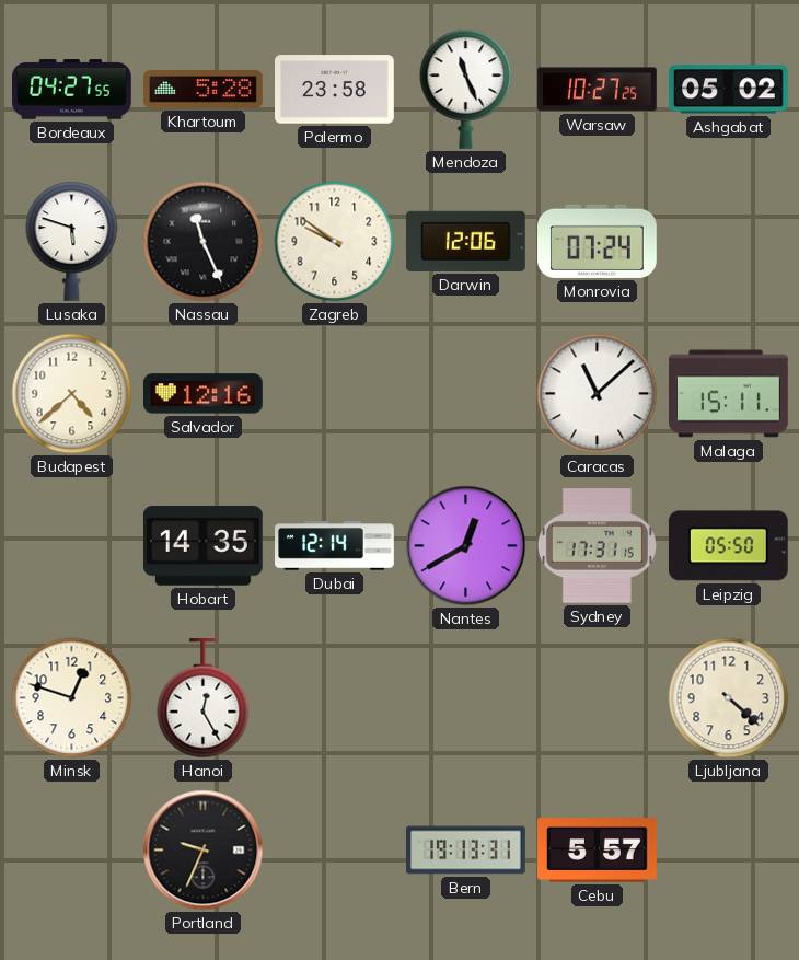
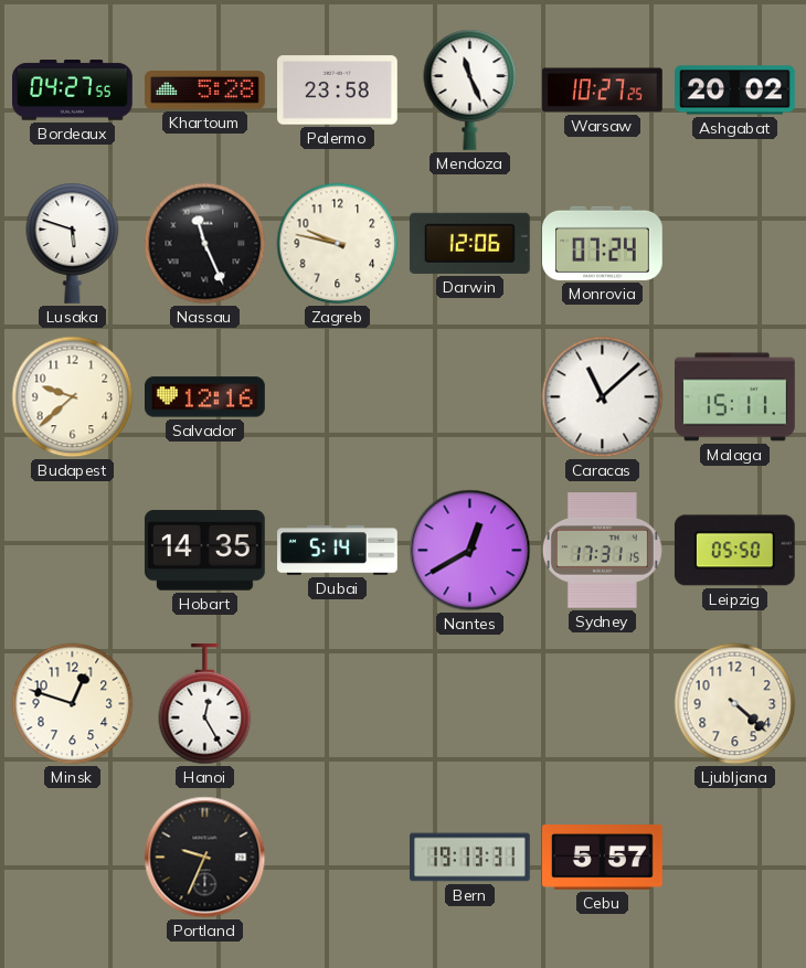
Ashgabat: 05:02 -> 20:02 (735, 91)
Zagreb: 9:51 -> 9:47 (338, 244)
Budapest: 4:38 -> 9:38 (73, 397)
Dubai: 12:14 -> 5:14 (338, 551)
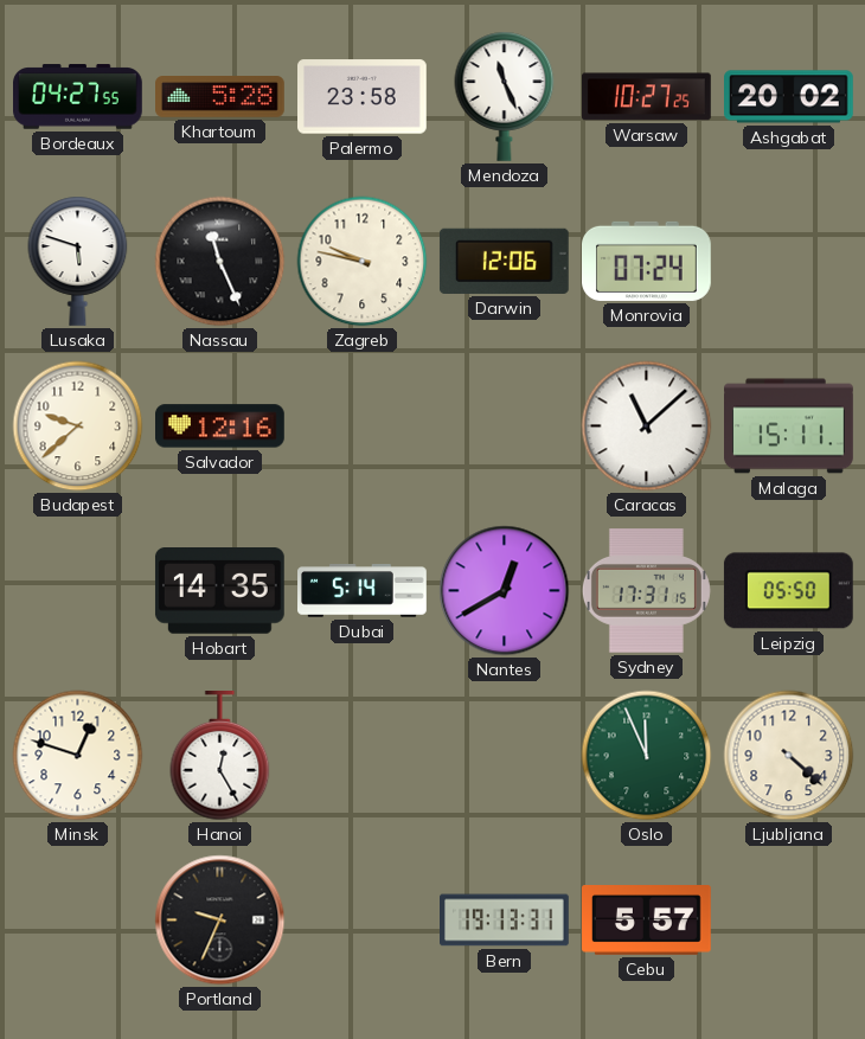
Oslo: none -> 11:56 (647, 756)
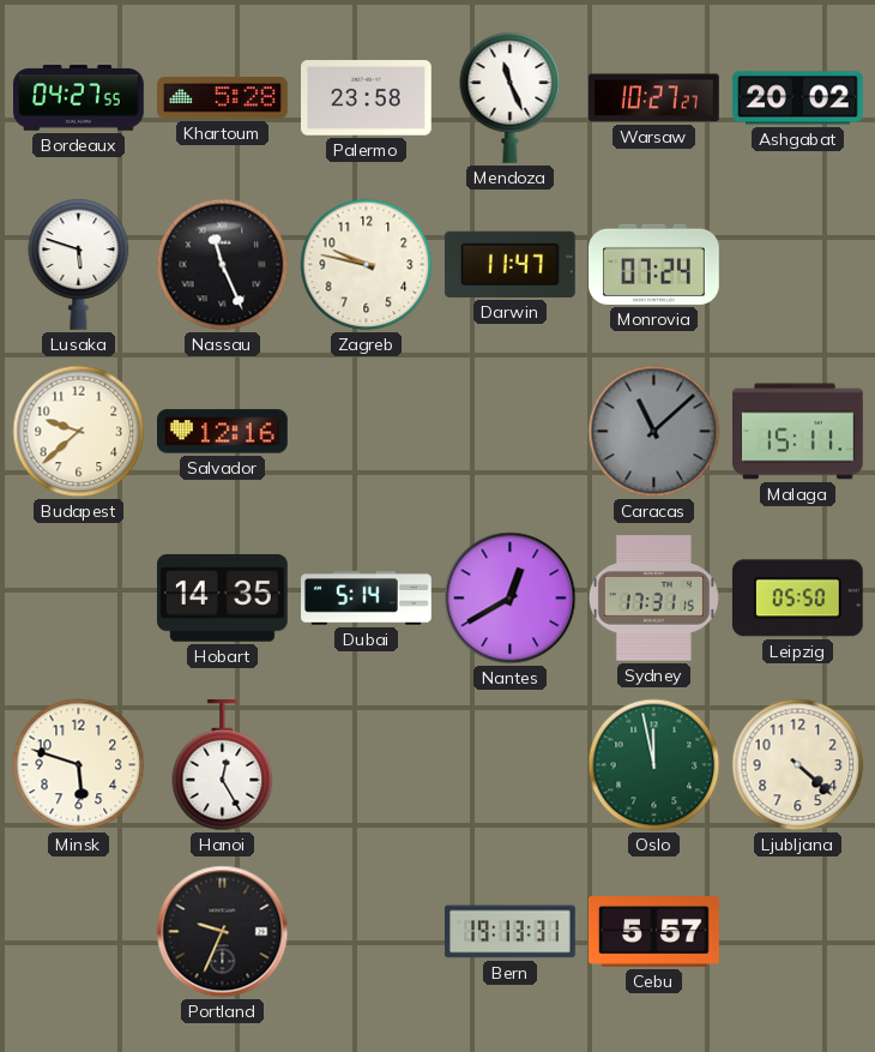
Warsaw: 10:27:25 -> 10:27:27 (653, 98)
Darwin: 12:06 -> 11:47 (509, 264)
Caracas dial: white -> grey (654, 432)
Minsk: 12:48 -> 5:48 (79, 765)
Oslo: 11:56 -> 11:58 (654, 765)
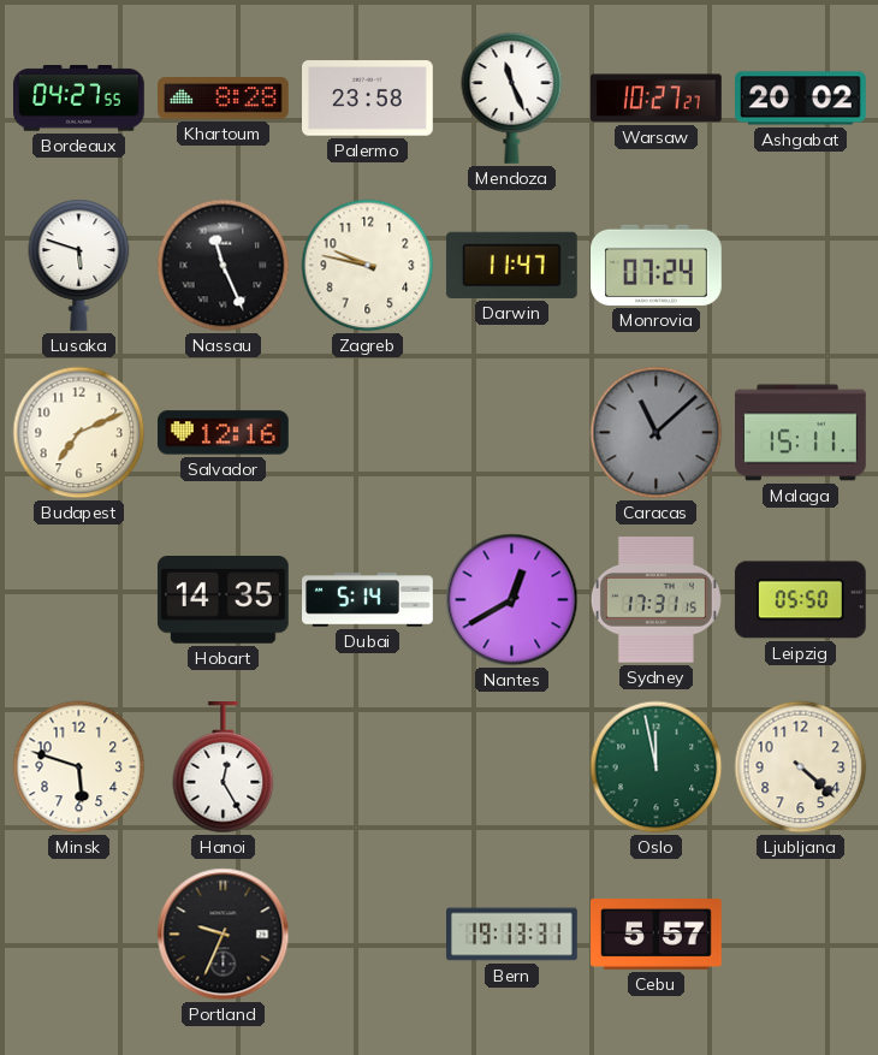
Khartoum: 5:28 -> 8:28 (224, 99)
Budapest: 9:38 -> 7:11 (79, 433)
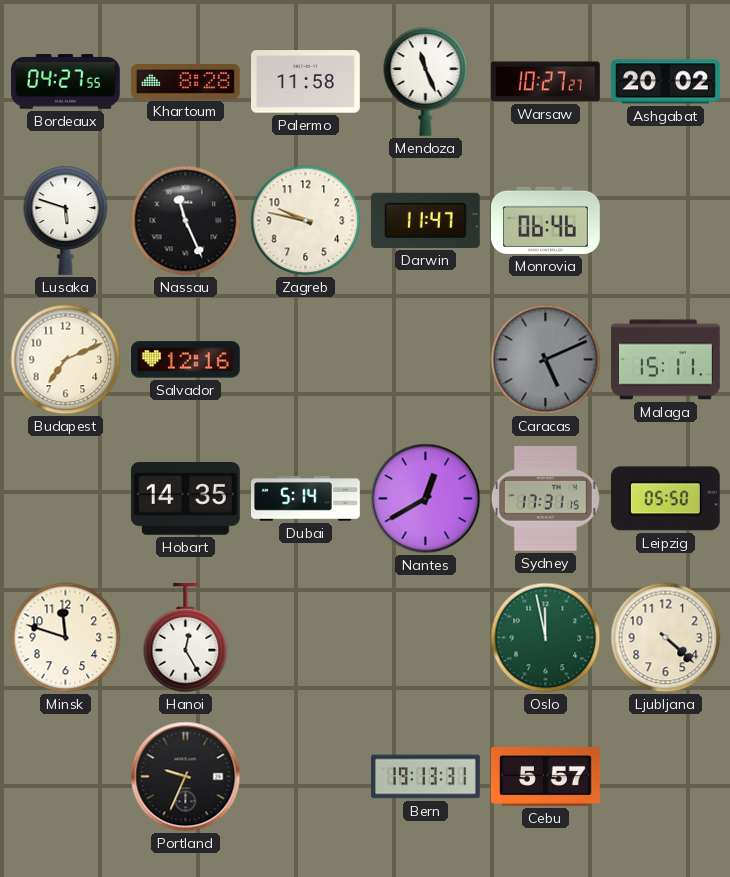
Palermo: 23:58 -> 11:58 (306, 82)
Monrovia: 07:24 -> 06:46 (546, 220)
Caracas: 11:08 -> 5:11 (546, 360)
Minsk: 5:48 -> 11:48 (66, 638)
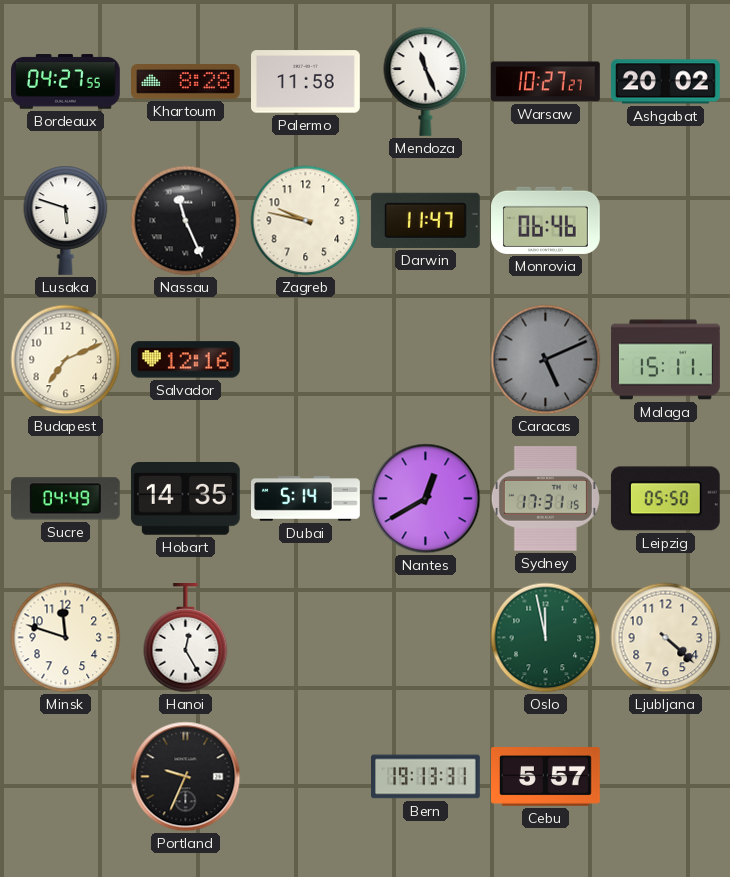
Sucre: none -> 04:49 (65, 499)
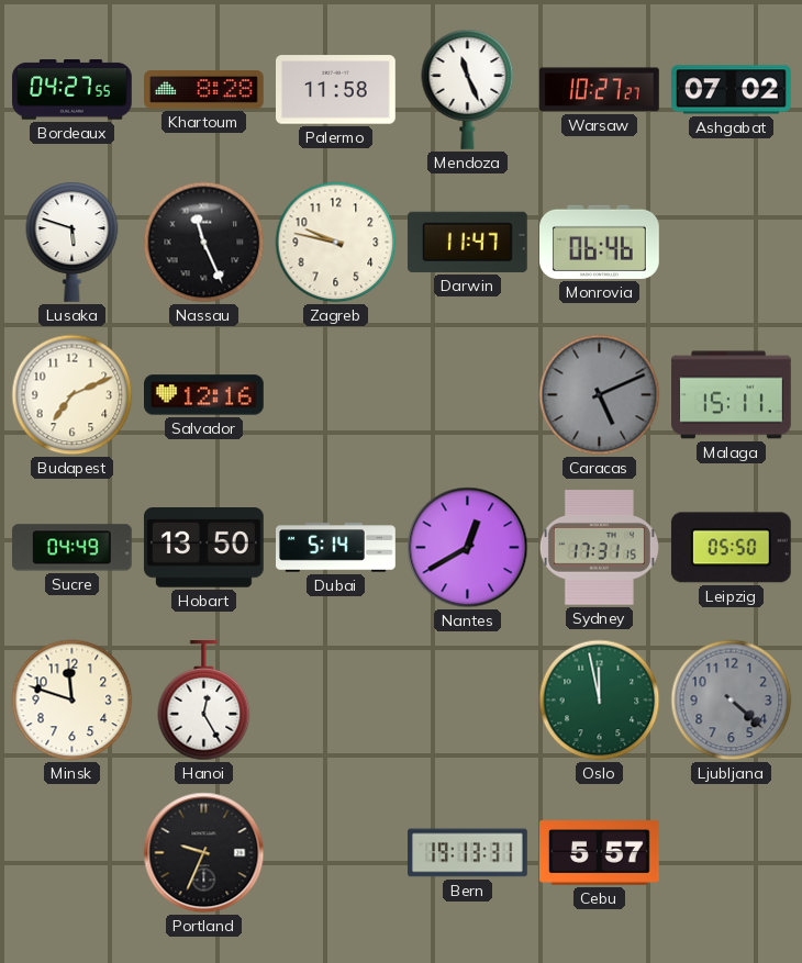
Ashgabat: 20:02 -> 07:02 (732, 90)
Hobart: 14:35 -> 13:50 (203, 548)
Ljubljana dial: cream -> grey (732, 701)
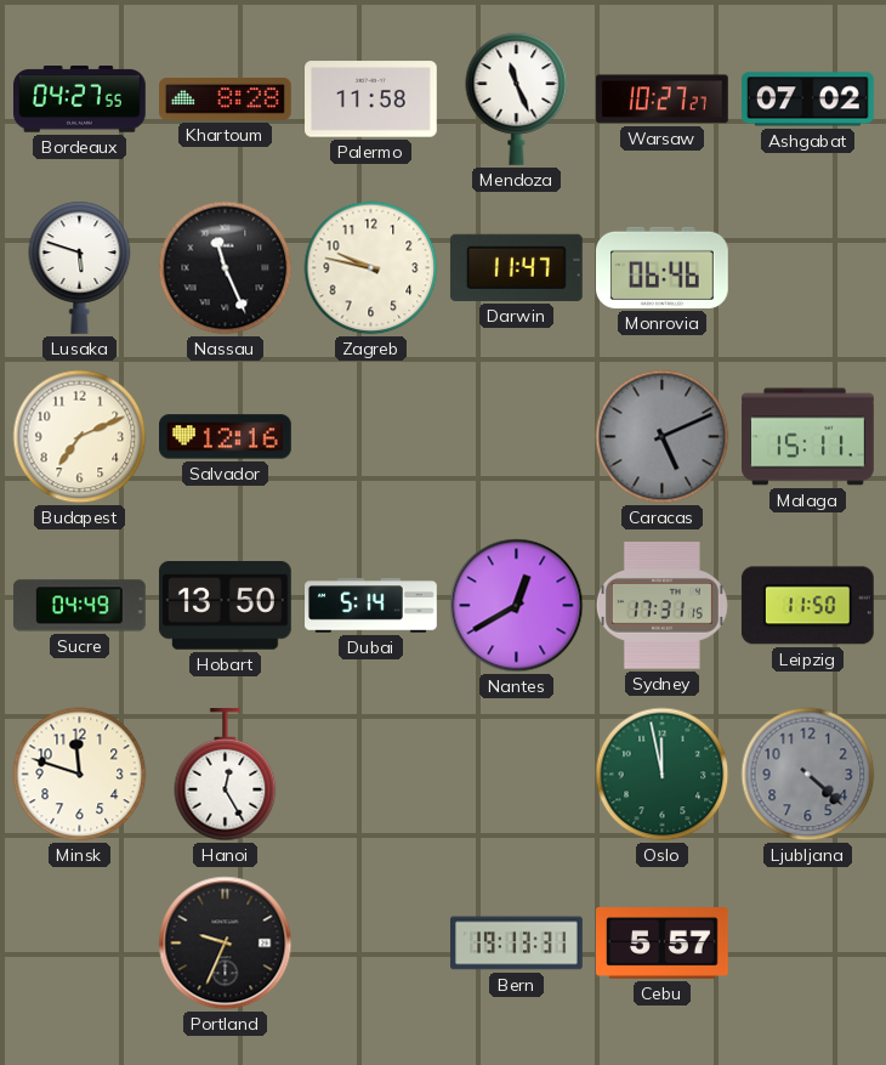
Leipzig: 05:50 -> 11:50 (807, 606)
